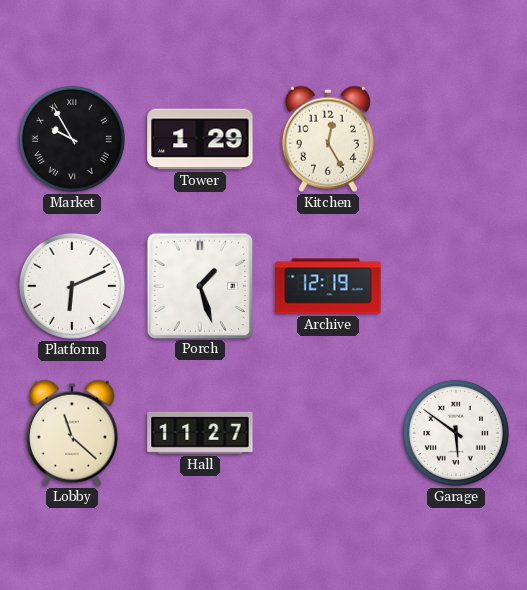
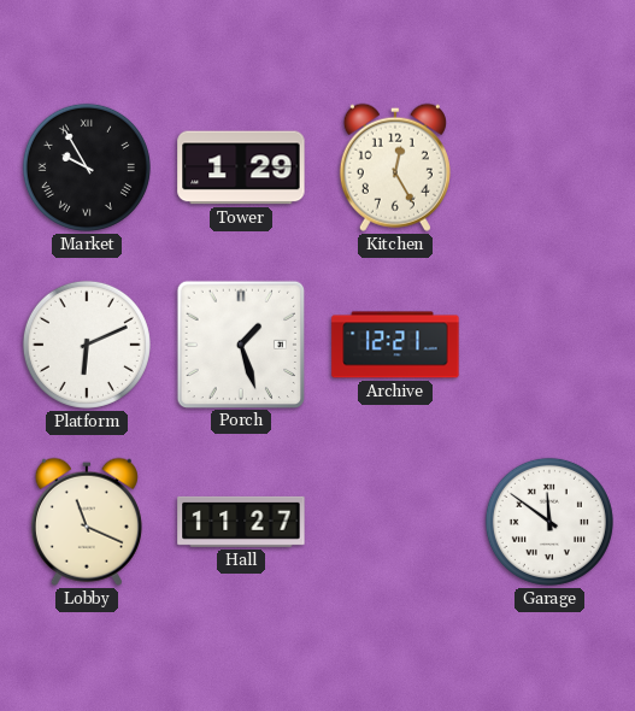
Archive: 12:19 -> 12:21 (395, 345)
Lobby: 11:22 -> 11:19 (87, 522)
Garage: 5:51 -> 11:51 (549, 522)
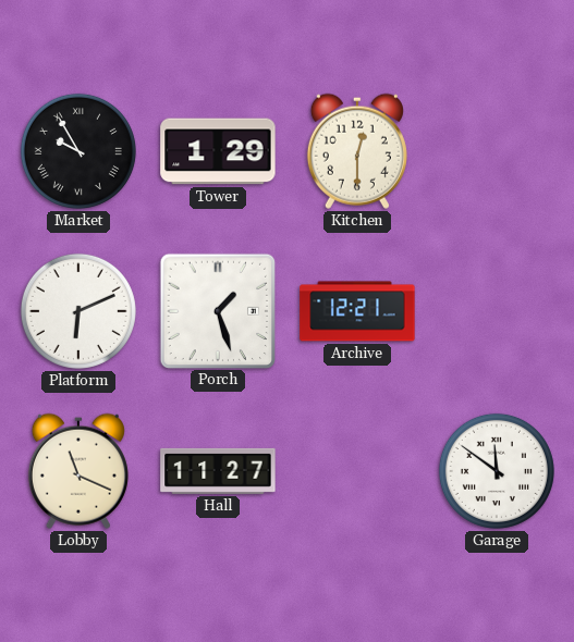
Kitchen: 12:25 -> 12:30 (357, 151)
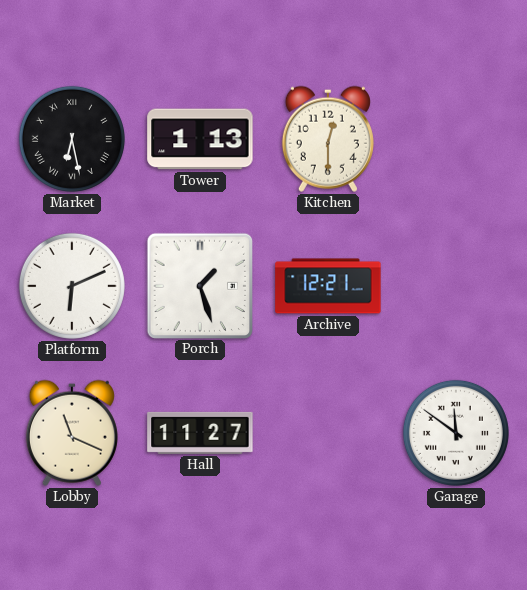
Market: 9:55 -> 6:28 (72, 139)
Tower: 1:29 -> 1:13 (200, 139)
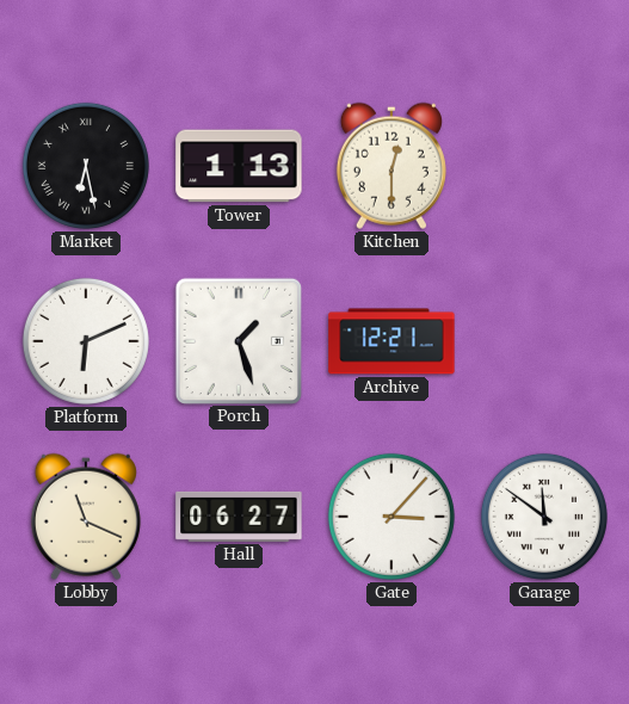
Hall: 11:27 -> 06:27 (239, 517)
Gate: none -> 3:07 (391, 517)
